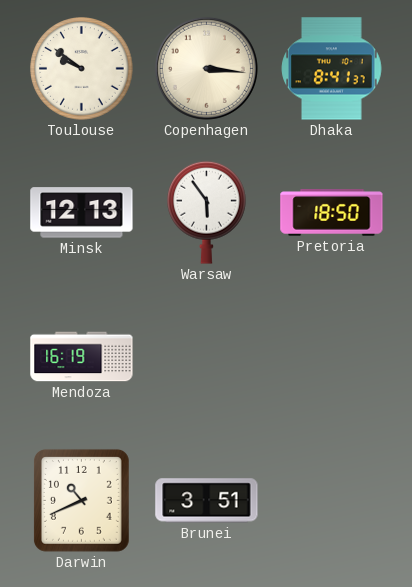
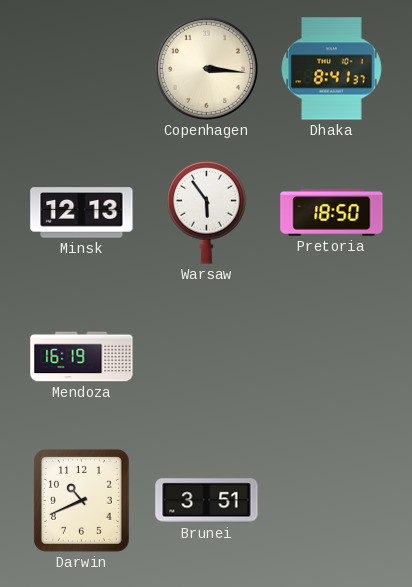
Toulouse: 9:51 -> none (82, 69)
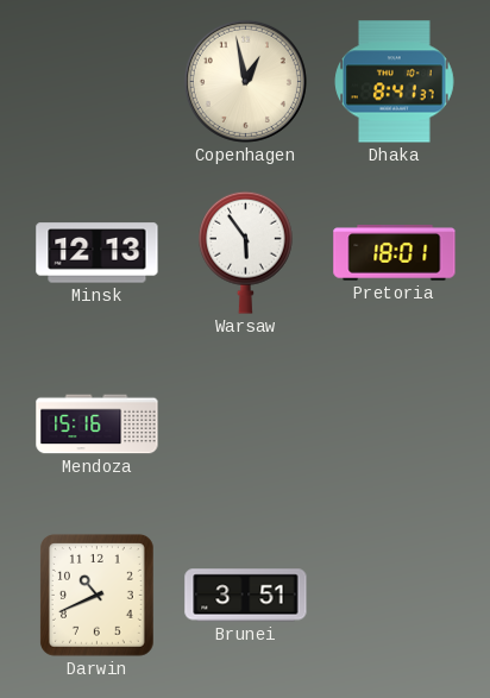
Copenhagen: 3:16 -> 12:58 (245, 81)
Pretoria: 18:50 -> 18:01 (395, 253)
Mendoza: 16:19 -> 15:16 (98, 425)
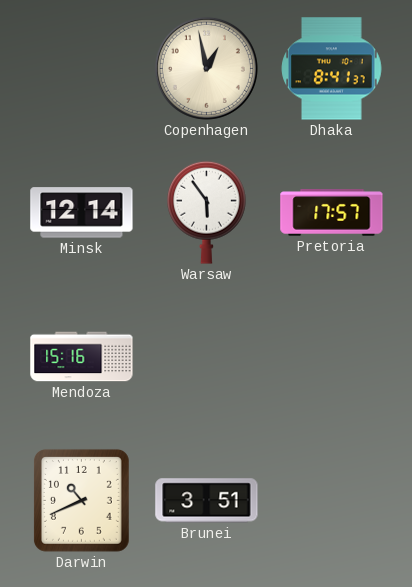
Minsk: 12:13 -> 12:14 (82, 213)
Pretoria: 18:01 -> 17:57 (332, 213)
